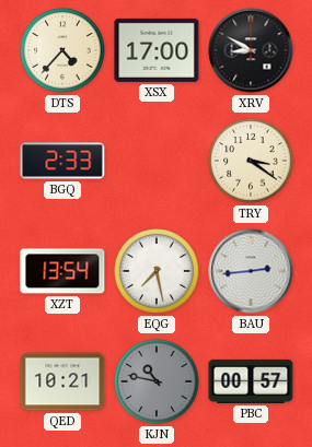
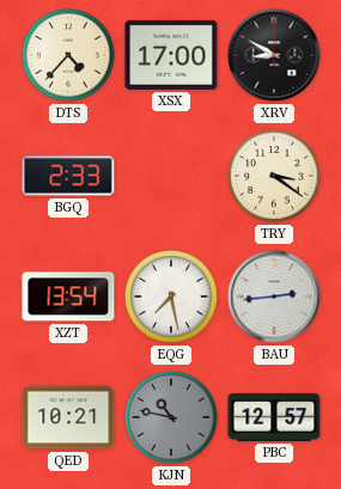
PBC: 00:57 -> 12:57 (274, 417)
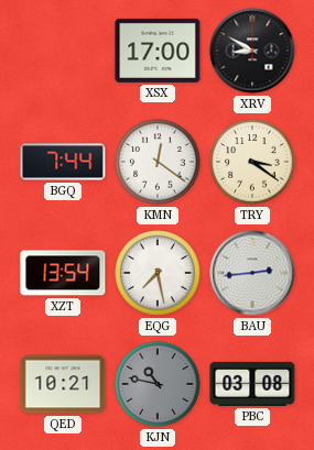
DTS: 4:37 -> none (68, 55)
BGQ: 2:33 -> 7:44 (63, 162)
KMN: none -> 12:21 (158, 162)
PBC: 12:57 -> 03:08 (252, 384)
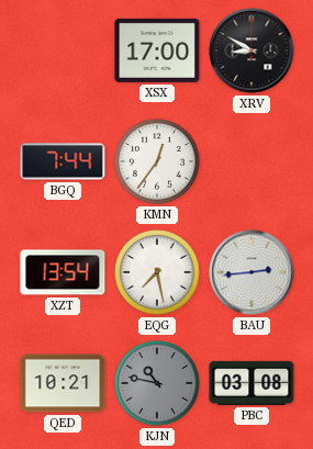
KMN: 12:21 -> 12:36 (157, 161)
TRY: 3:21 -> none (252, 162)
